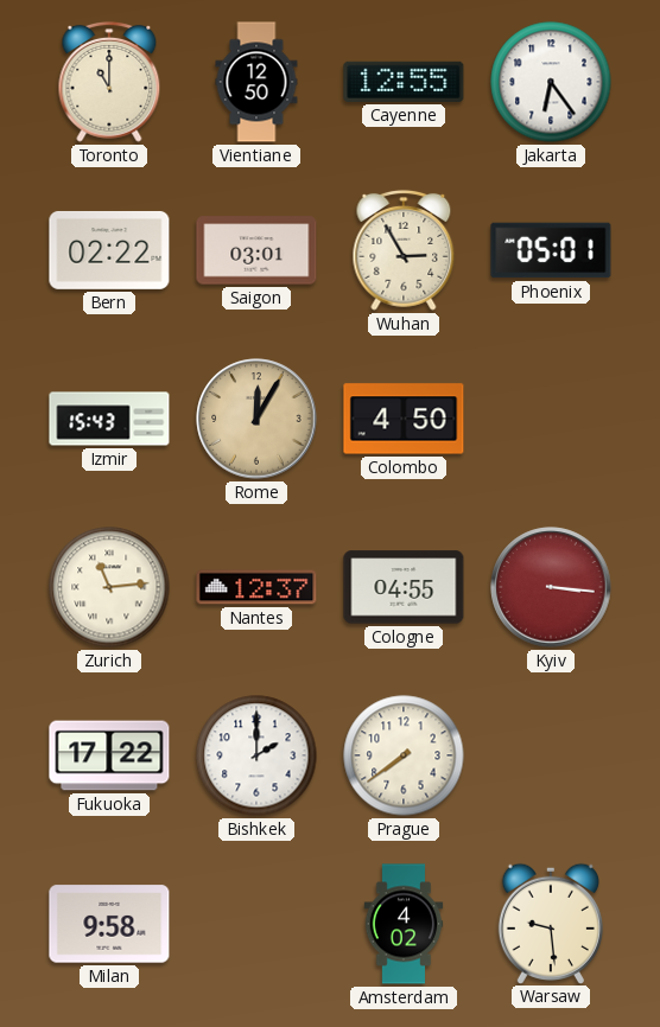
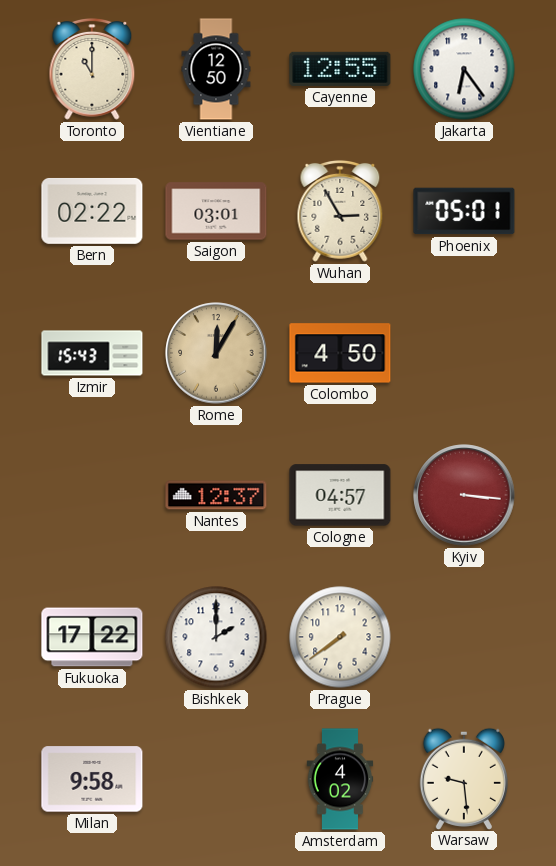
Zurich: 11:14 -> none (109, 587)
Cologne: 04:55 -> 04:57 (340, 495)
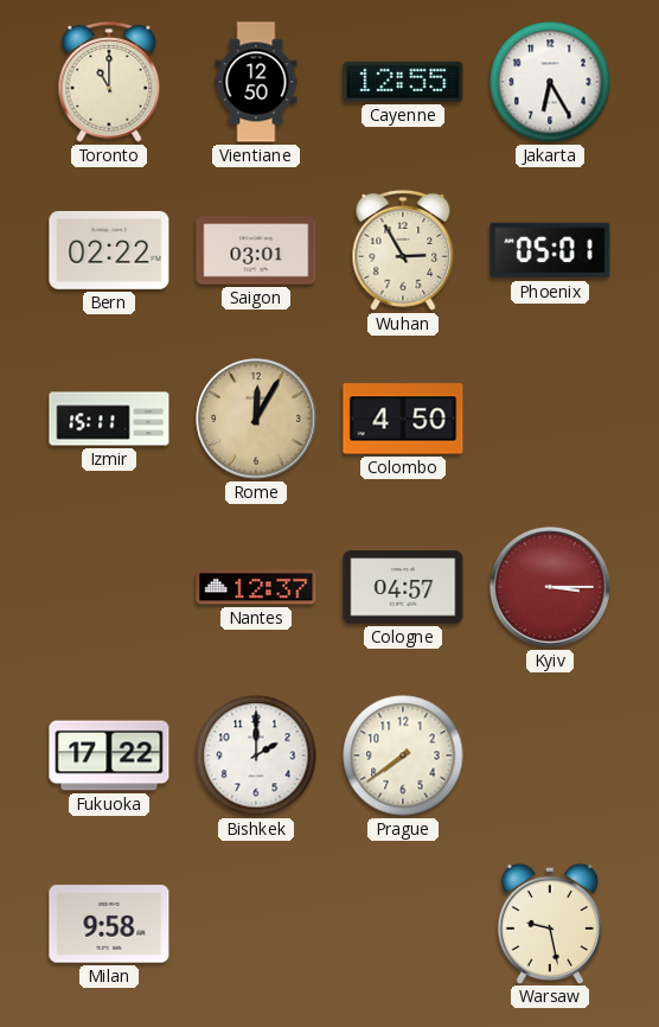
Jakarta: 6:24 -> 6:25 (550, 82)
Izmir: 15:43 -> 15:11 (109, 419)
Kyiv: 3:16 -> 3:15 (550, 587)
Amsterdam: 4:02 -> none (340, 779)
Warsaw: 9:29 -> 9:28 (550, 923)
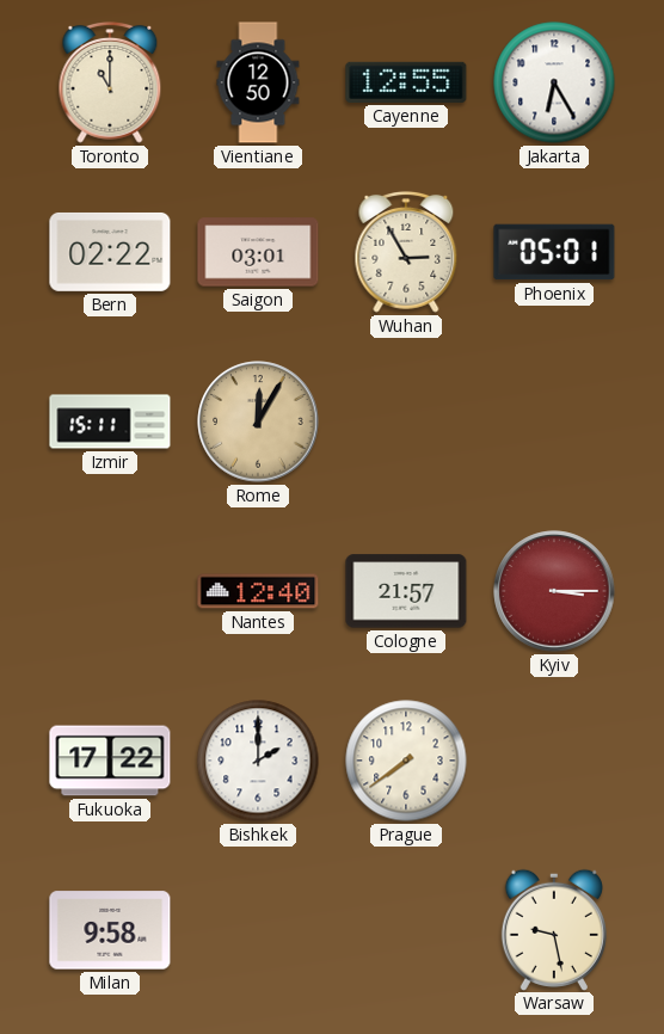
Colombo: 4:50 -> none (403, 419)
Nantes: 12:37 -> 12:40 (258, 591)
Cologne: 04:57 -> 21:57 (406, 591)
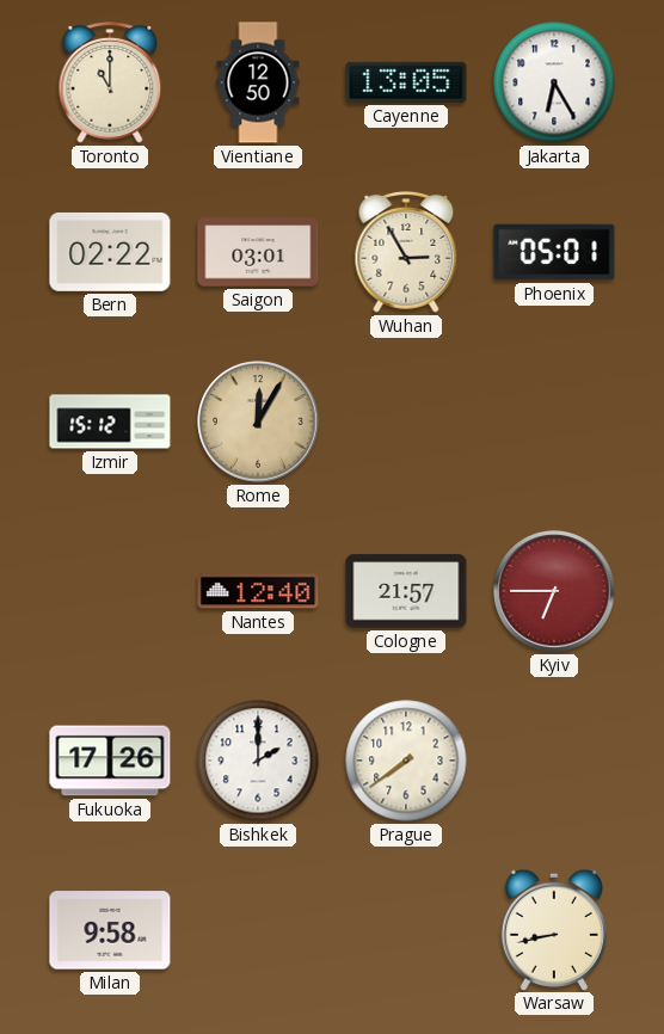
Cayenne: 12:55 -> 13:05 (406, 82)
Izmir: 15:11 -> 15:12 (110, 421)
Kyiv: 3:15 -> 6:45 (554, 591)
Fukuoka: 17:22 -> 17:26 (110, 761)
Warsaw: 9:28 -> 8:43 (554, 929)
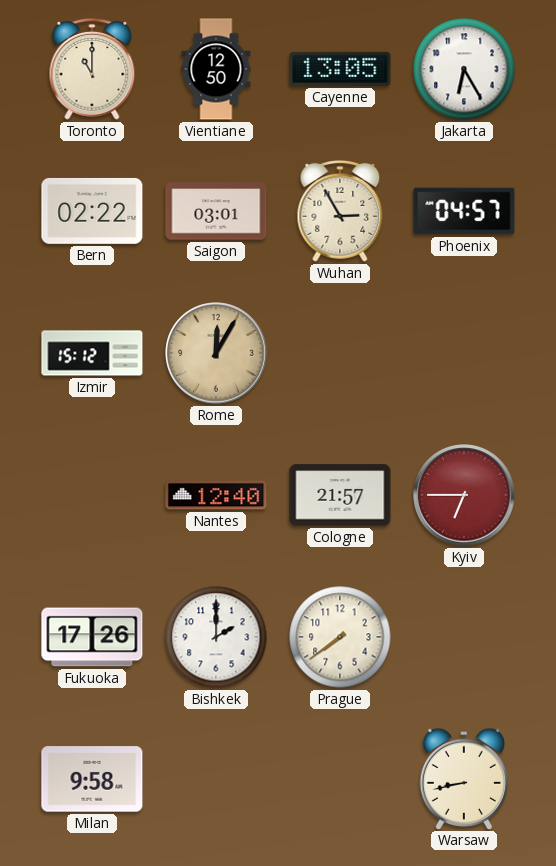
Phoenix: 05:01 -> 04:57 (464, 211)
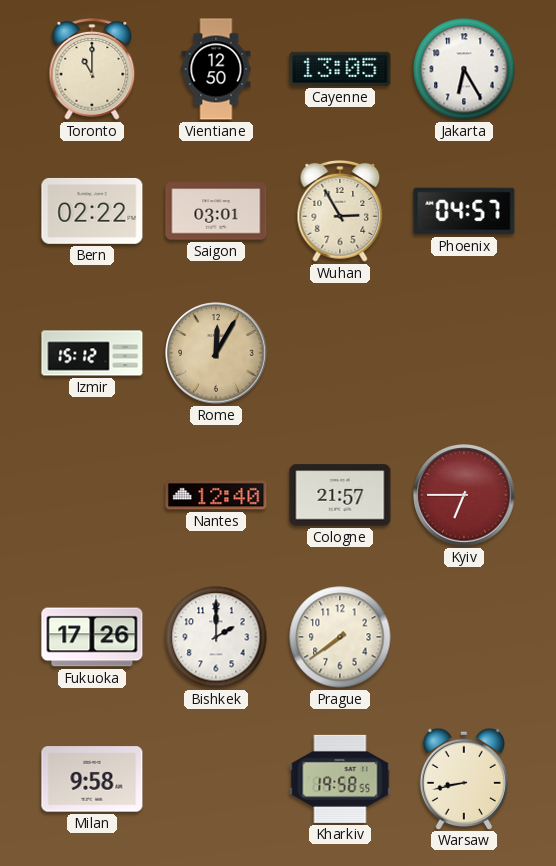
Kharkiv: none -> 19:58 (340, 779)
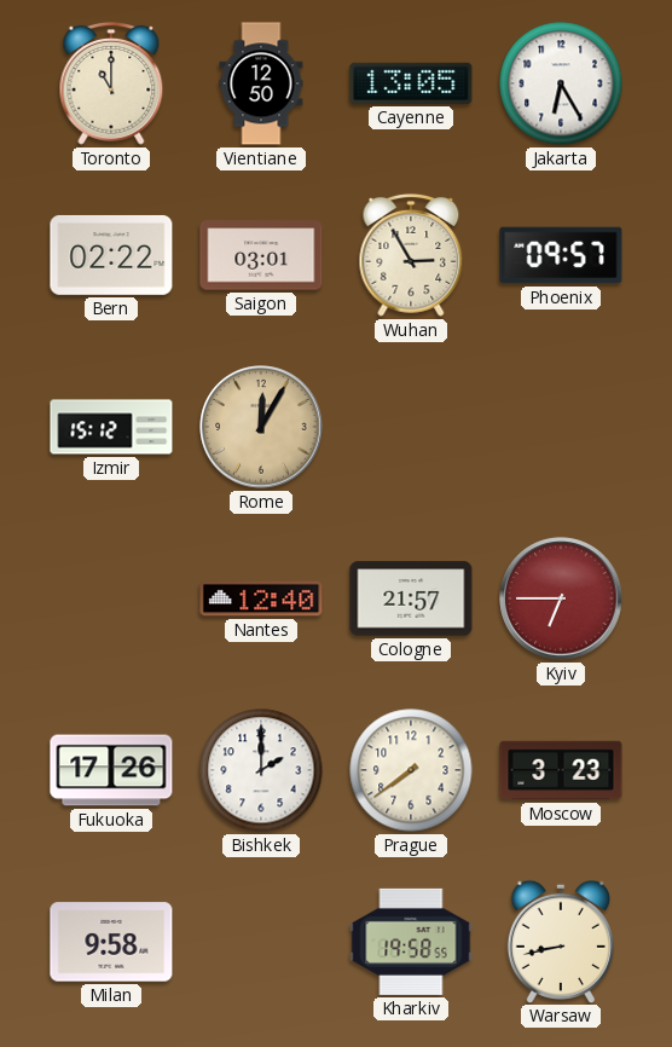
Phoenix: 04:57 -> 09:57 (561, 255)
Moscow: none -> 3:23 (561, 770)
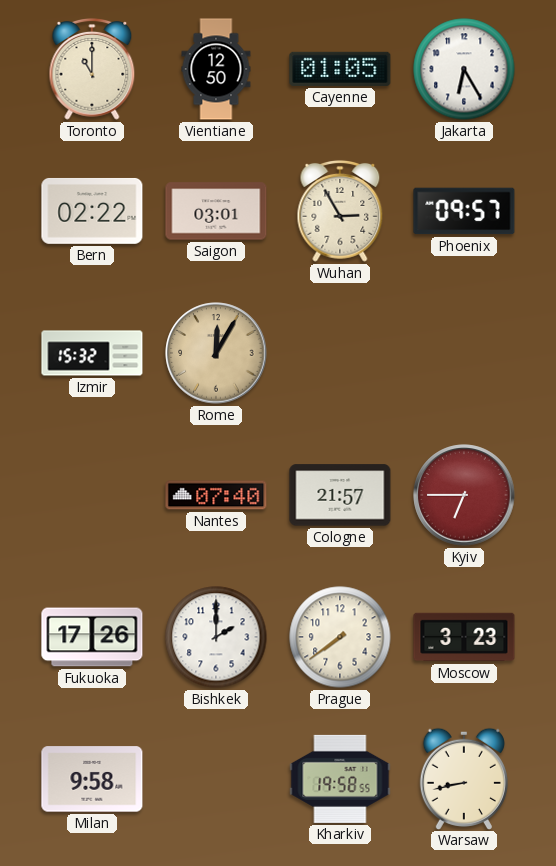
Cayenne: 13:05 -> 01:05 (340, 69)
Izmir: 15:12 -> 15:32 (92, 353)
Nantes: 12:40 -> 07:40 (216, 495)
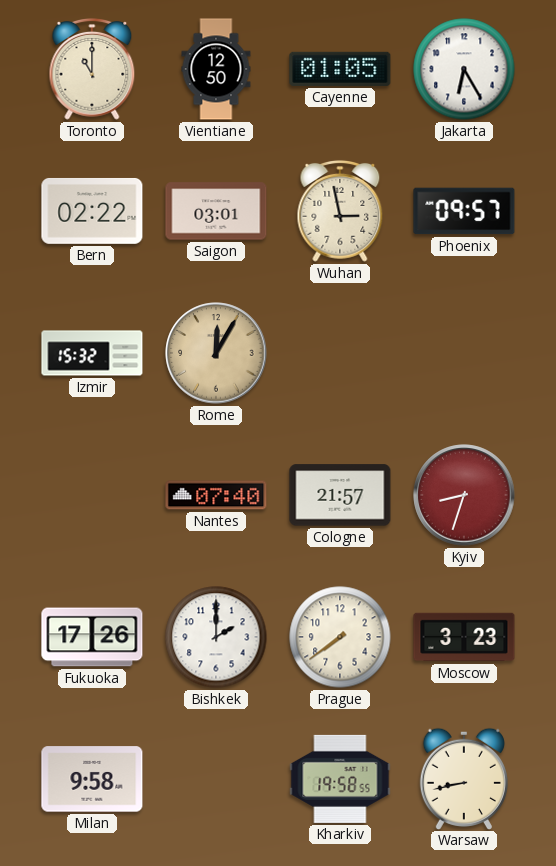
Wuhan: 2:55 -> 2:58 (340, 211)
Kyiv: 6:45 -> 8:33 (464, 495)
